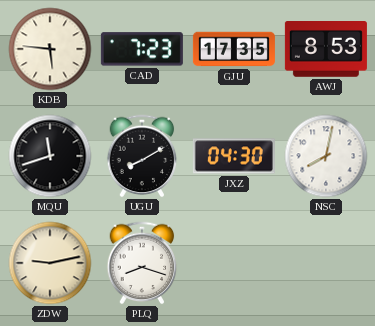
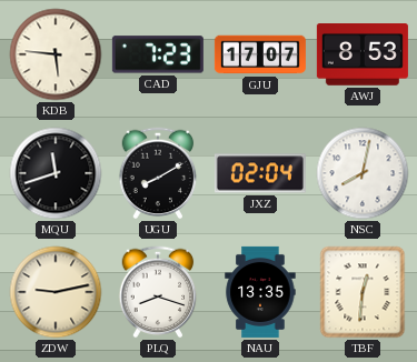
GJU: 17:35 -> 17:07 (260, 54)
JXZ: 04:30 -> 02:04 (260, 173)
NAU: none -> 13:35 (260, 292)
TBF: none -> 12:31 (363, 292)
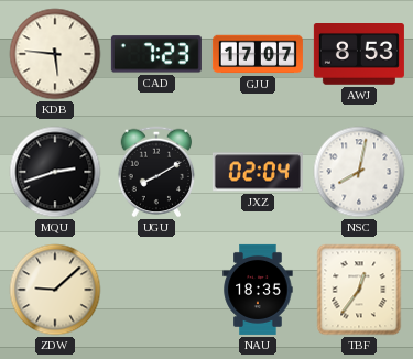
MQU: 11:42 -> 2:42 (55, 172)
ZDW: 9:13 -> 9:08 (55, 290)
PLQ: 8:18 -> none (158, 292)
NAU: 13:35 -> 18:35 (258, 290)
TBF: 12:31 -> 12:36 (359, 290)
